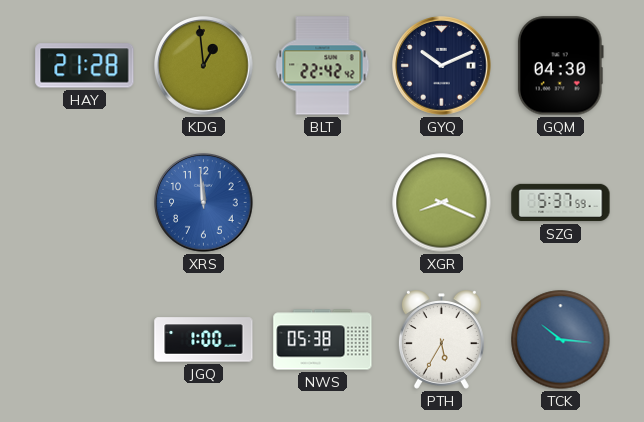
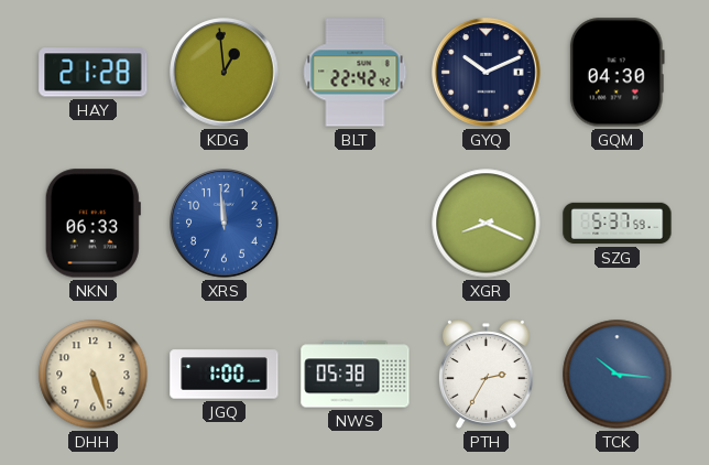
NKN: none -> 06:33 (92, 224)
DHH: none -> 5:27 (94, 375)
PTH: 5:35 -> 2:35 (486, 375)
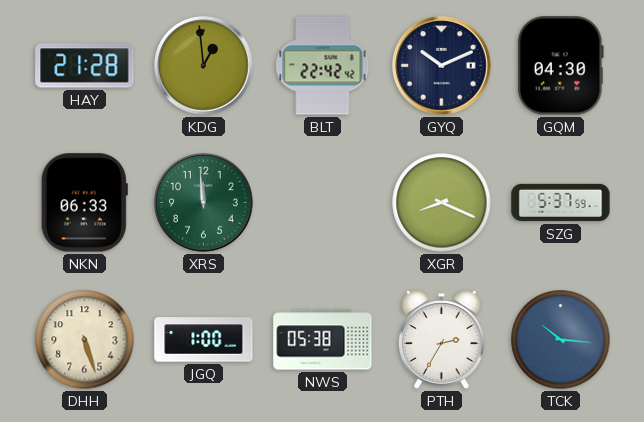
XRS dial: blue -> green (204, 203)
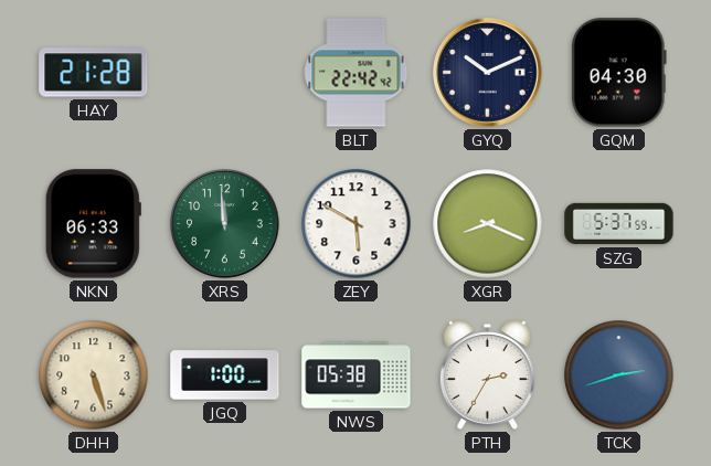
KDG: 12:59 -> none (204, 66)
ZEY: none -> 5:50 (357, 224)
TCK: 10:16 -> 2:42 (619, 375)
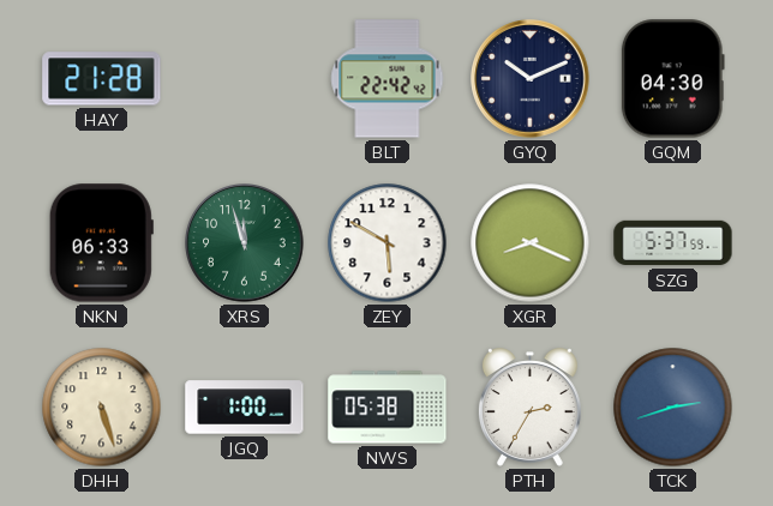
XRS: 11:59 -> 11:57 (245, 243)
